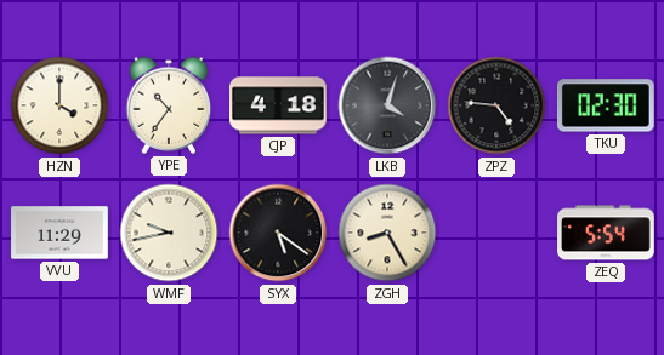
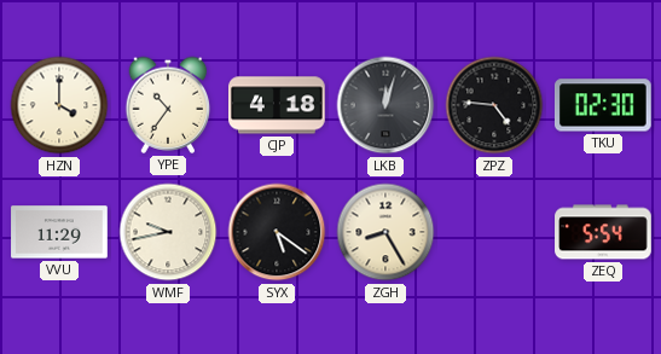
LKB: 4:03 -> 12:03 (385, 105)
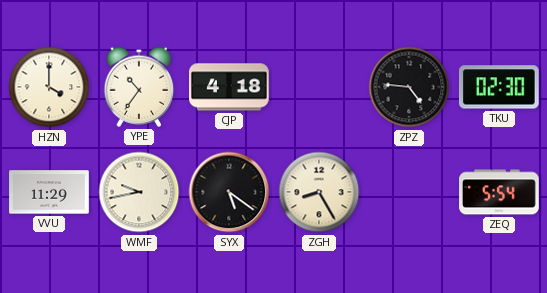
LKB: 12:03 -> none (385, 105)
